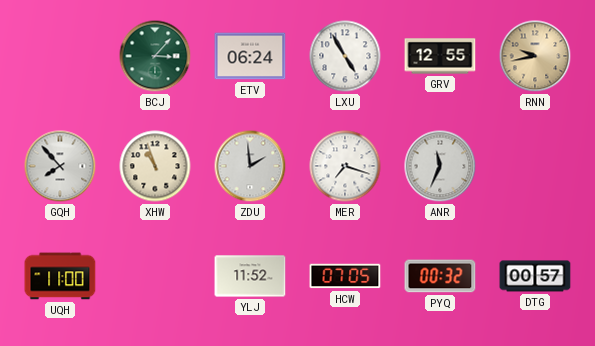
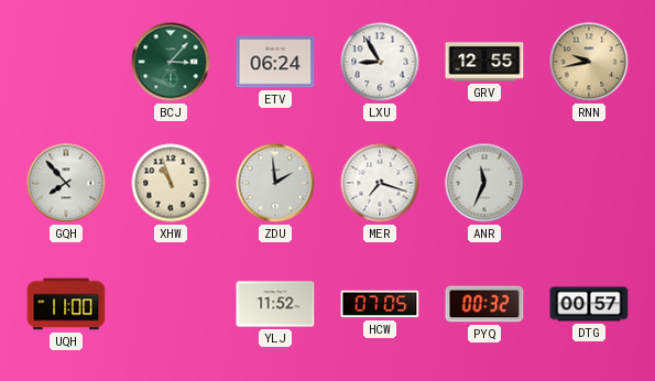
LXU: 4:55 -> 8:55 (380, 62)
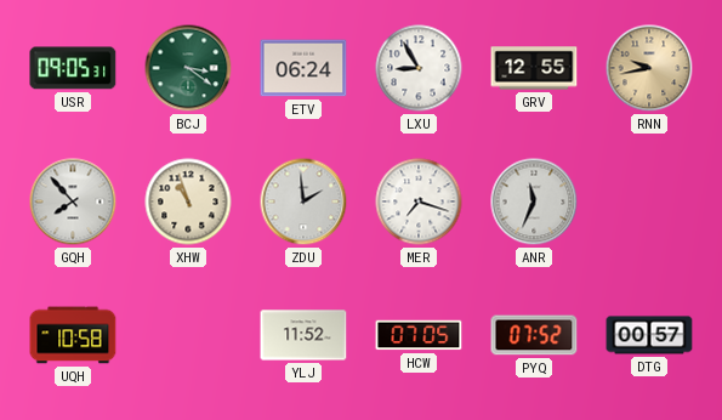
USR: none -> 09:05 (73, 68)
BCJ: 3:07 -> 3:21 (188, 68)
UQH: 11:00 -> 10:58 (73, 335)
PYQ: 00:32 -> 07:52 (534, 335)
